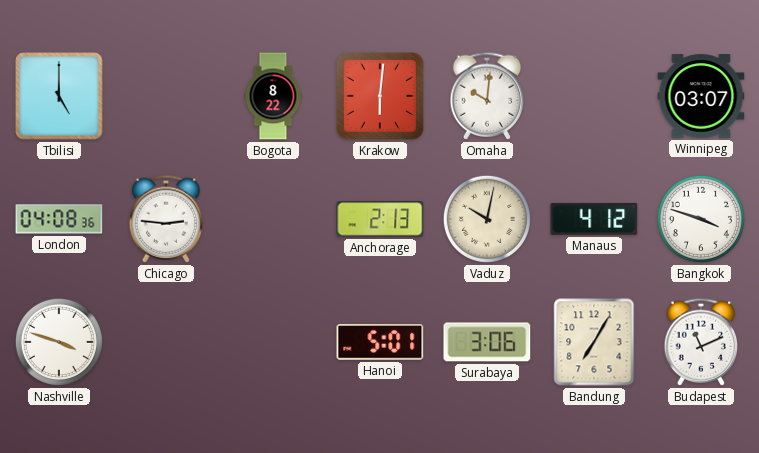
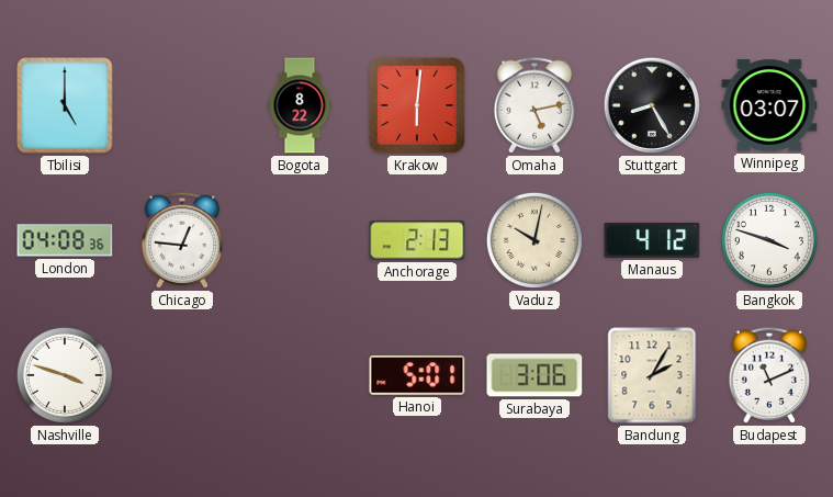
Omaha: 10:01 -> 5:13 (534, 105)
Stuttgart: none -> 8:25 (652, 105)
Chicago: 2:46 -> 12:46 (182, 240)
Bandung: 7:05 -> 2:05 (652, 375)
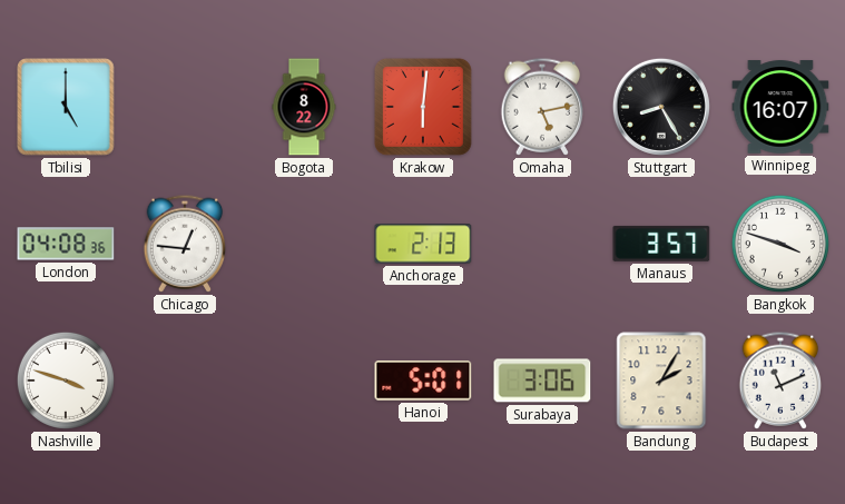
Winnipeg: 03:07 -> 16:07 (780, 107)
Vaduz: 10:02 -> none (534, 240)
Manaus: 4:12 -> 3:57 (661, 244)
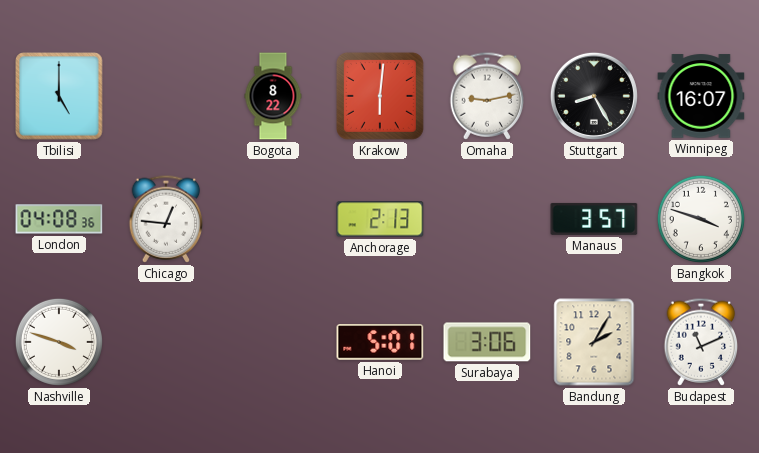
Omaha: 5:13 -> 9:13 (487, 96)
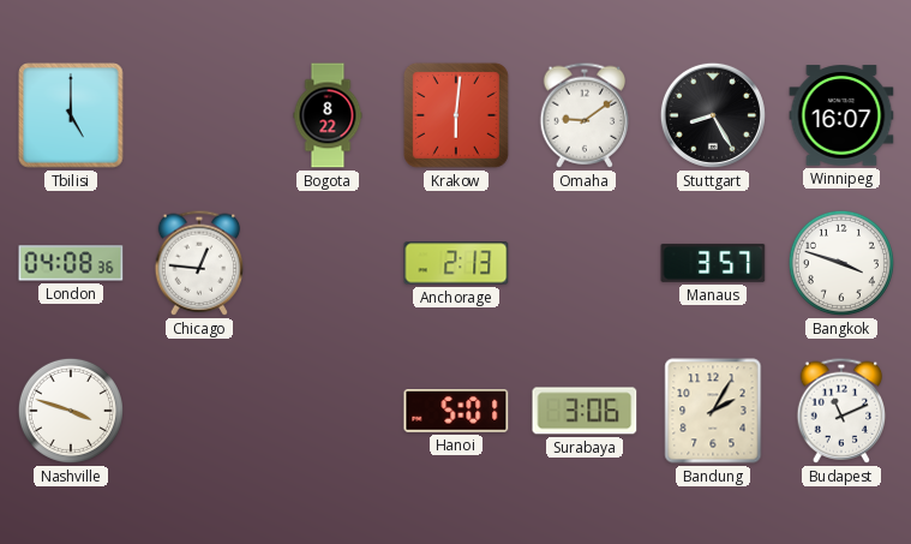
Omaha: 9:13 -> 9:09 (585, 115)
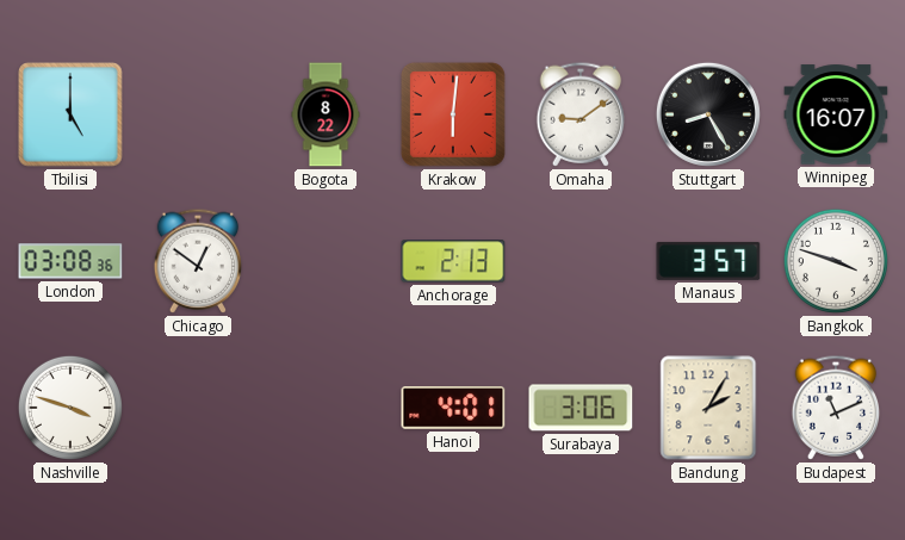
London: 04:08 -> 03:08 (70, 261)
Chicago: 12:46 -> 12:51 (198, 261)
Hanoi: 5:01 -> 4:01 (453, 408)
